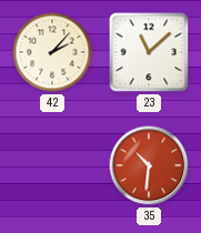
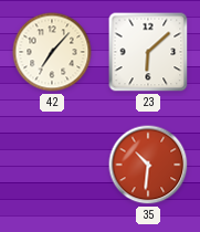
42: 2:07 -> 7:07 (52, 52)
23: 11:08 -> 6:08 (148, 52)
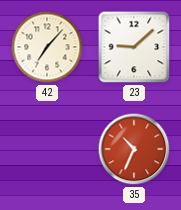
23: 6:08 -> 9:08 (134, 47)
35: 10:31 -> 10:34 (134, 149)
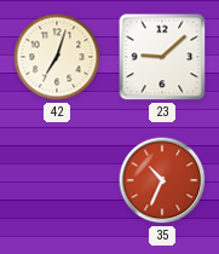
42: 7:07 -> 7:03 (57, 57)
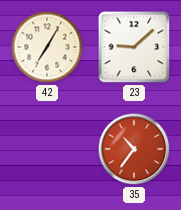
42: 7:03 -> 7:05 (47, 47)
35: 10:34 -> 10:36 (134, 149)
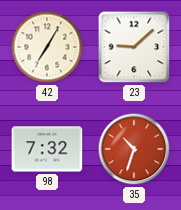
98: none -> 7:32 (47, 149)
35: 10:36 -> 10:33 (134, 149)
